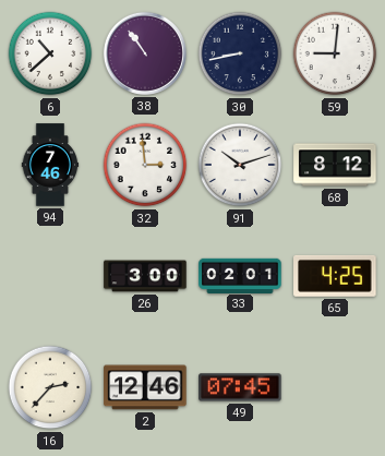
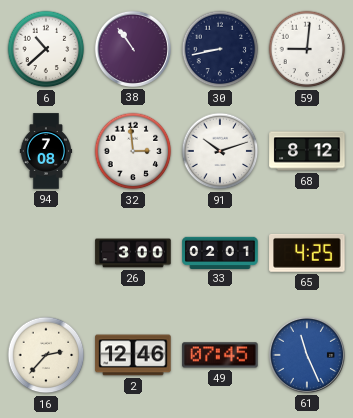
94: 7:46 -> 7:08 (46, 151)
61: none -> 11:26 (307, 355)
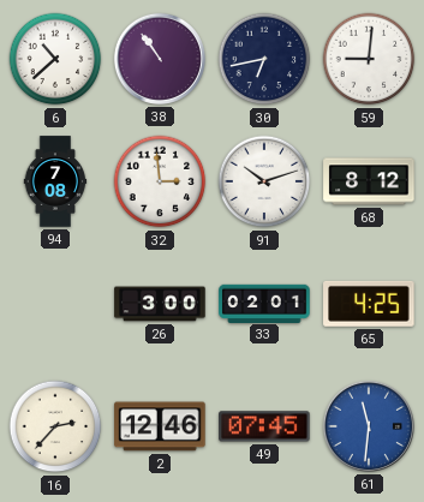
30: 8:43 -> 6:43 (264, 59)
61: 11:26 -> 11:31 (369, 426)
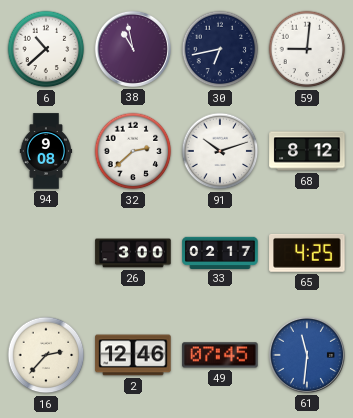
38: 10:54 -> 10:58 (133, 49)
94: 7:08 -> 9:08 (46, 151)
32: 2:59 -> 2:38 (133, 151)
33: 02:01 -> 02:17 (220, 252)
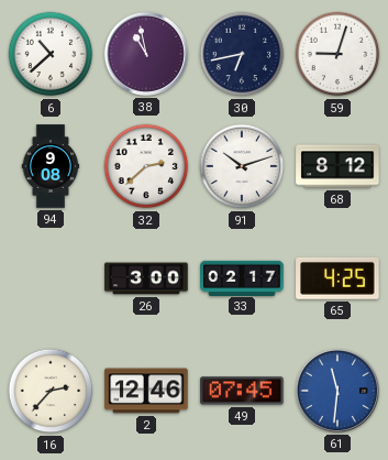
59: 9:01 -> 9:03 (337, 54)
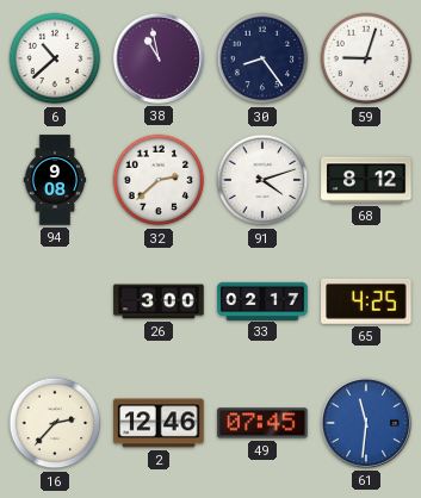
30: 6:43 -> 8:24 (262, 58)
91: 10:12 -> 4:12 (262, 180)
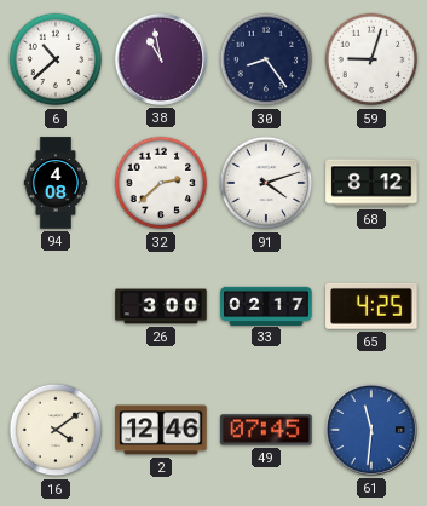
94: 9:08 -> 4:08 (56, 183)
16: 2:37 -> 4:09 (56, 430)
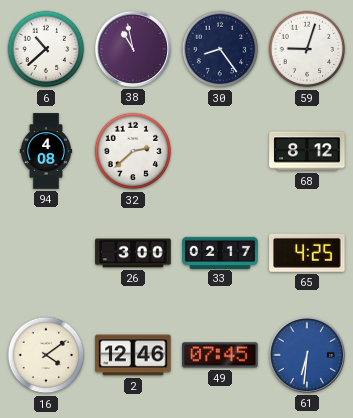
91: 4:12 -> none (266, 183)
61: 11:31 -> 6:31 (307, 355)
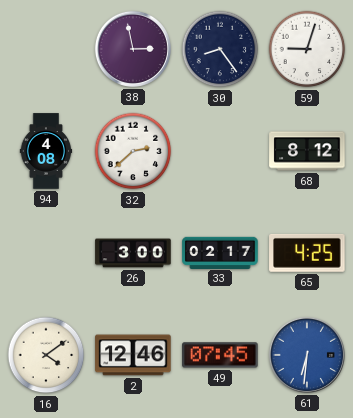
6: 10:38 -> none (46, 49)
38: 10:58 -> 2:58 (133, 49)
